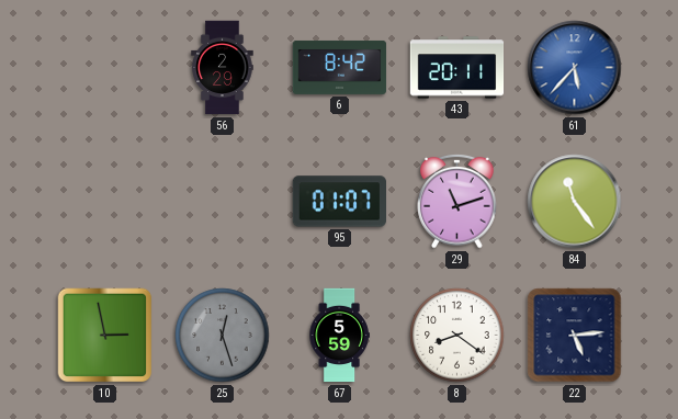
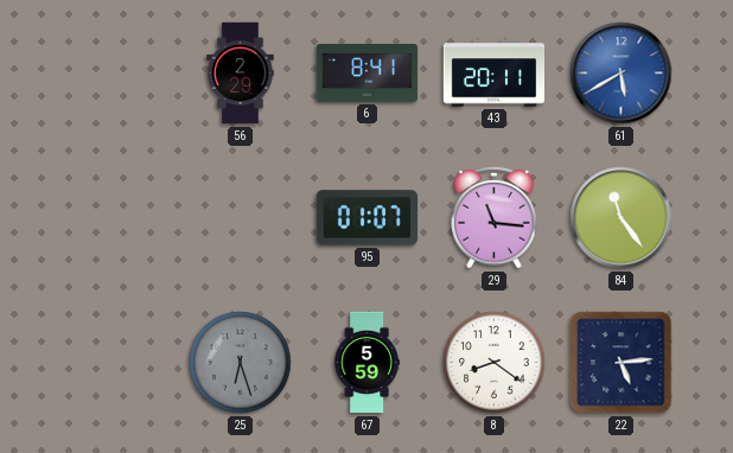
6: 8:42 -> 8:41 (368, 72)
61: 5:37 -> 5:40 (622, 74)
29: 11:12 -> 11:16 (495, 217)
10: 2:58 -> none (105, 336)
25: 12:27 -> 6:27 (241, 363)
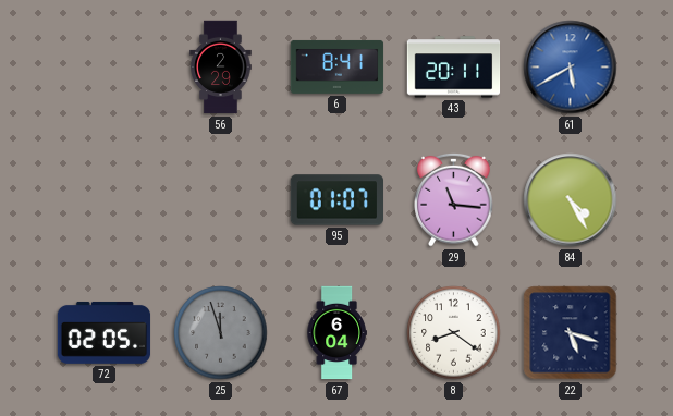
84: 11:24 -> 4:25 (571, 200)
72: none -> 02:05 (105, 332)
25: 6:27 -> 11:57 (221, 333)
67: 5:59 -> 6:04 (337, 333)
22: 5:14 -> 5:18 (571, 333)
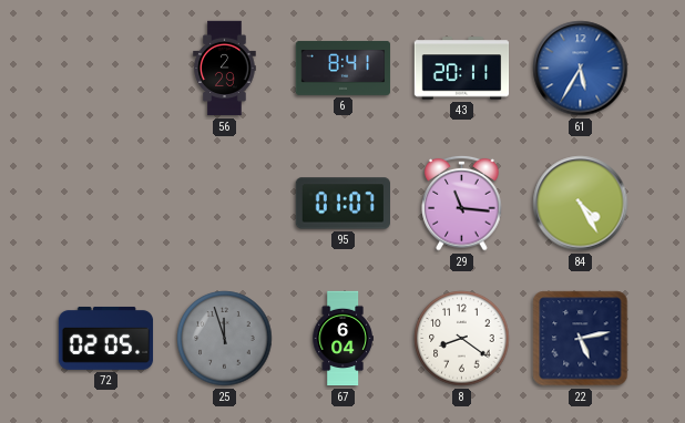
61: 5:40 -> 5:35 (581, 69)
22: 5:18 -> 5:13 (581, 339)
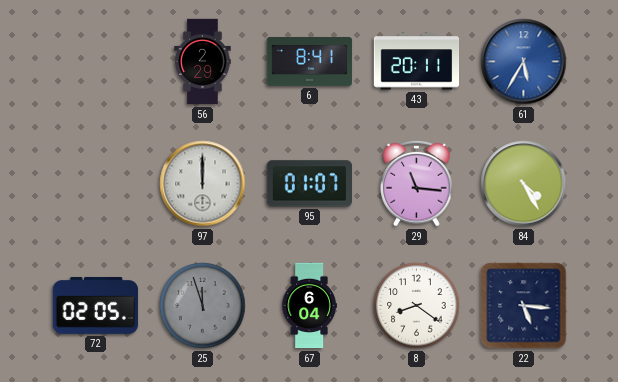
97: none -> 12:00 (203, 184)
22: 5:13 -> 5:16 (524, 306)
